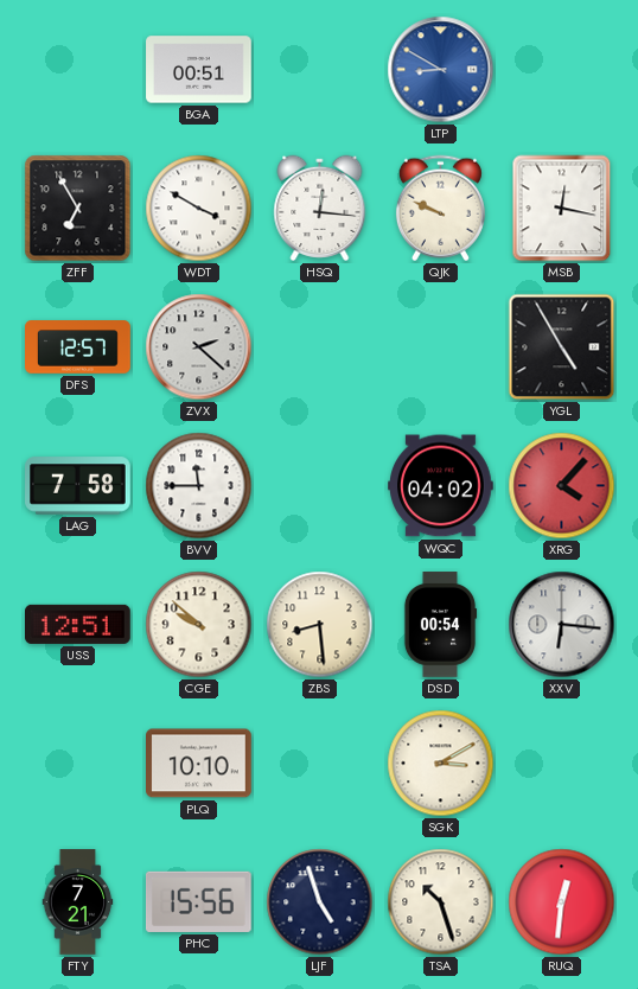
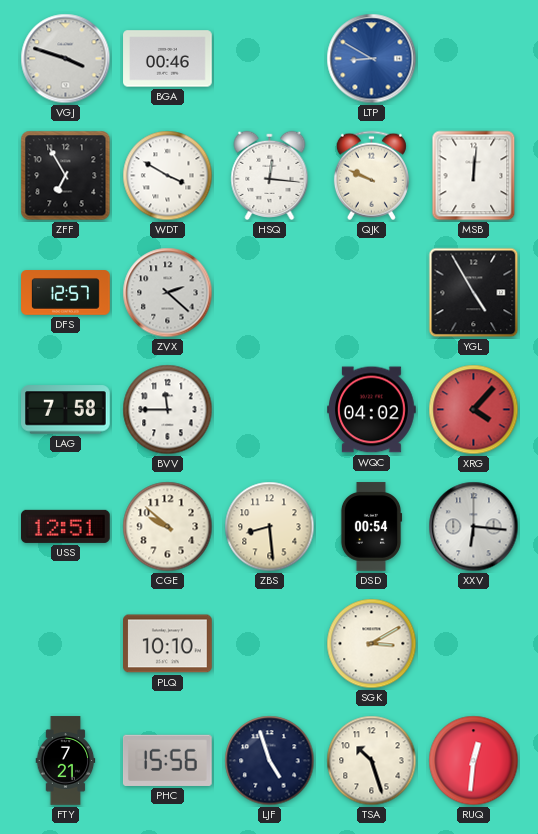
VGJ: none -> 3:48 (66, 59)
BGA: 00:51 -> 00:46 (168, 59)
MSB: 12:17 -> 12:01 (474, 176)
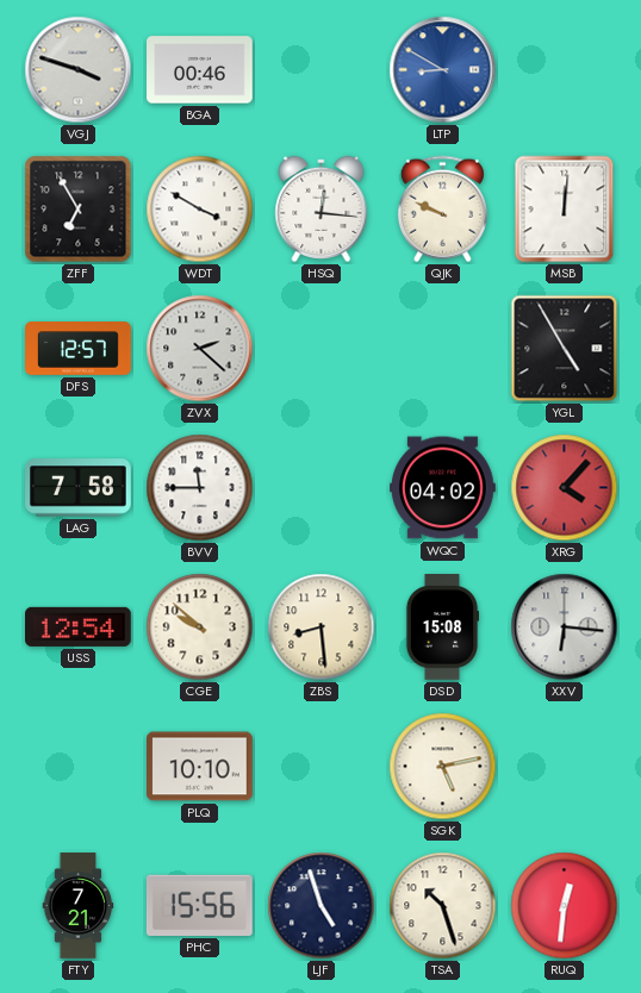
USS: 12:51 -> 12:54 (79, 626)
DSD: 00:54 -> 15:08 (442, 627)
SGK: 3:10 -> 5:13 (443, 767)
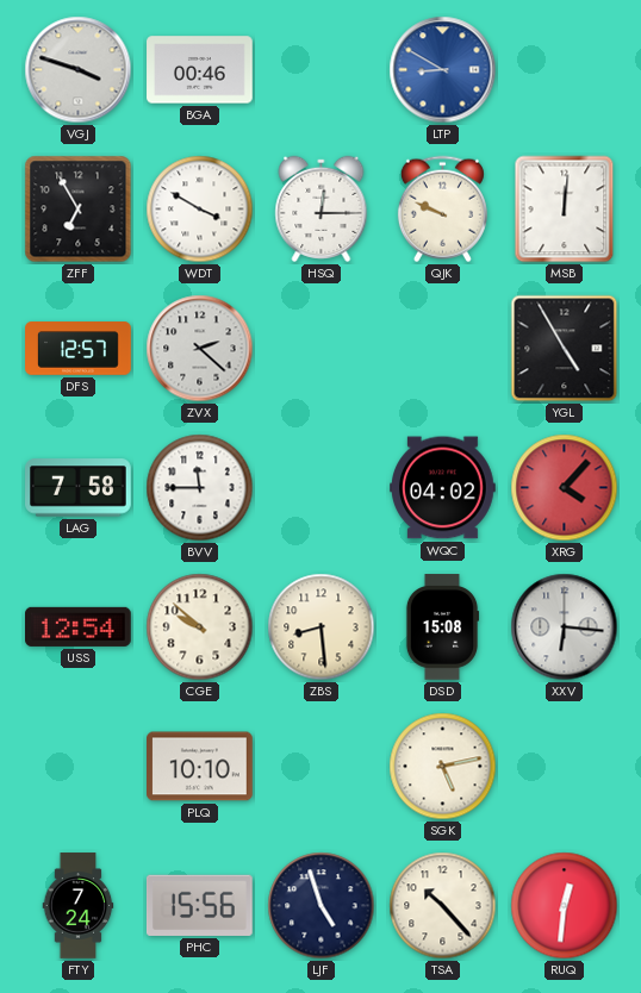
HSQ: 12:16 -> 12:15 (322, 208)
FTY: 7:21 -> 7:24 (79, 906)
TSA: 10:27 -> 10:23 (443, 906)
